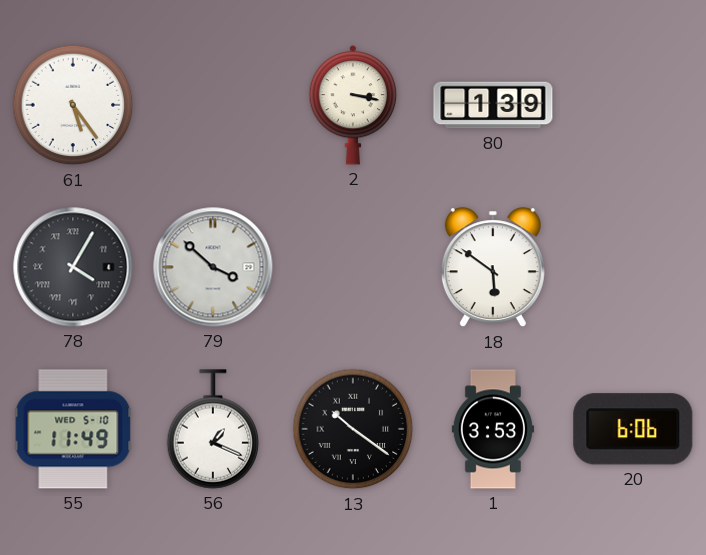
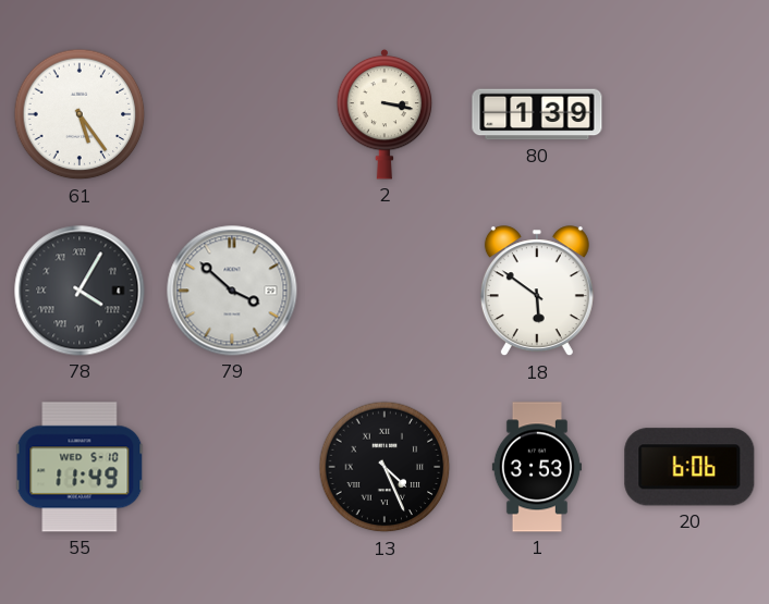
56: 1:19 -> none (213, 429)
13: 10:21 -> 4:26 (384, 467)
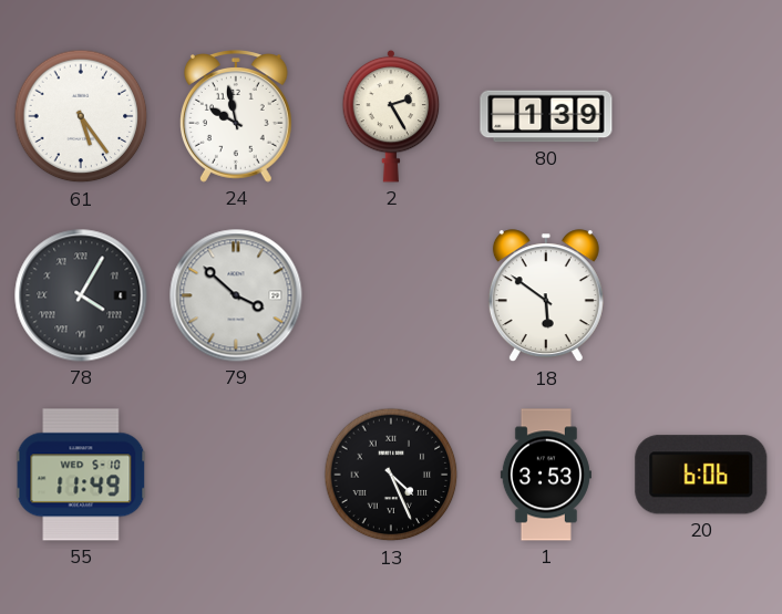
24: none -> 9:58 (236, 116)
2: 3:17 -> 2:25 (391, 116)
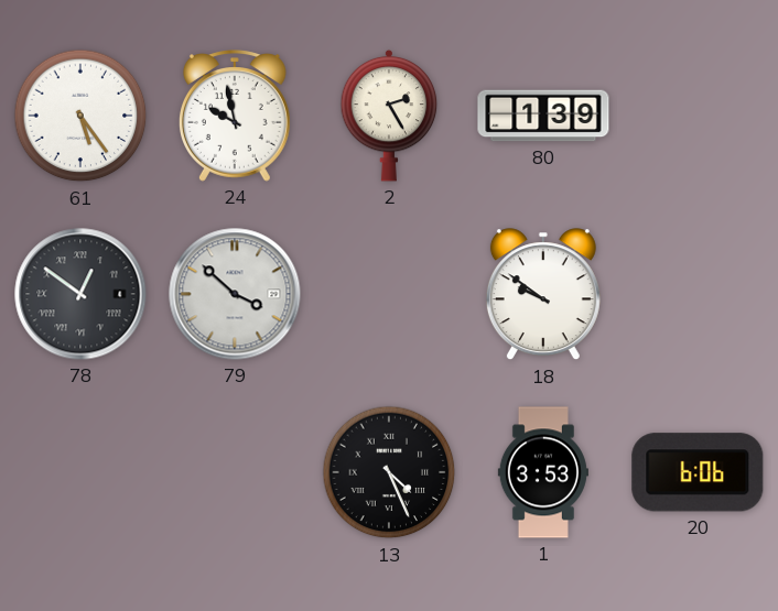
78: 4:05 -> 12:51 (80, 294)
18: 5:51 -> 9:51 (543, 295)
55: 11:49 -> none (81, 475)
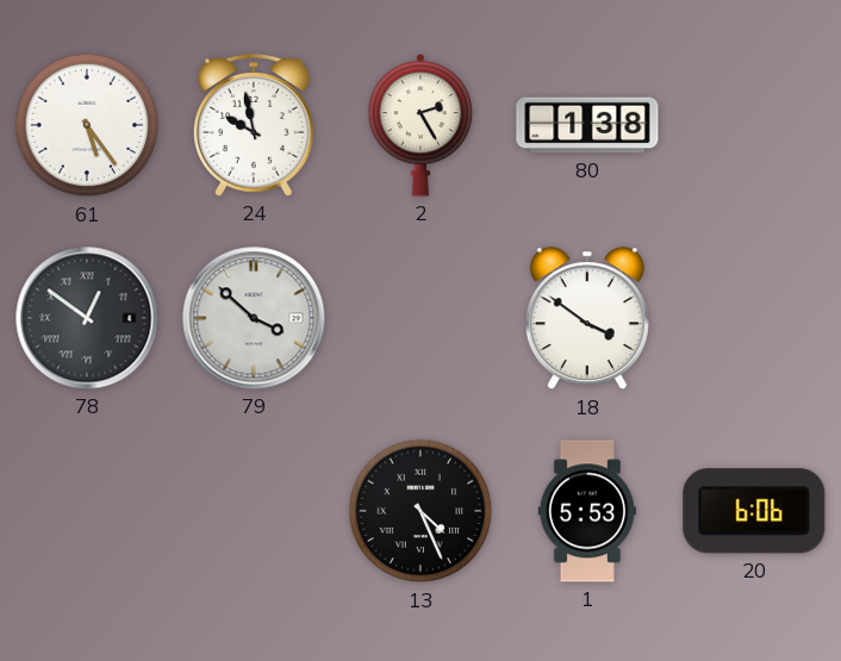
80: 1:39 -> 1:38 (587, 125)
18: 9:51 -> 3:51 (587, 319)
1: 3:53 -> 5:53 (587, 511)
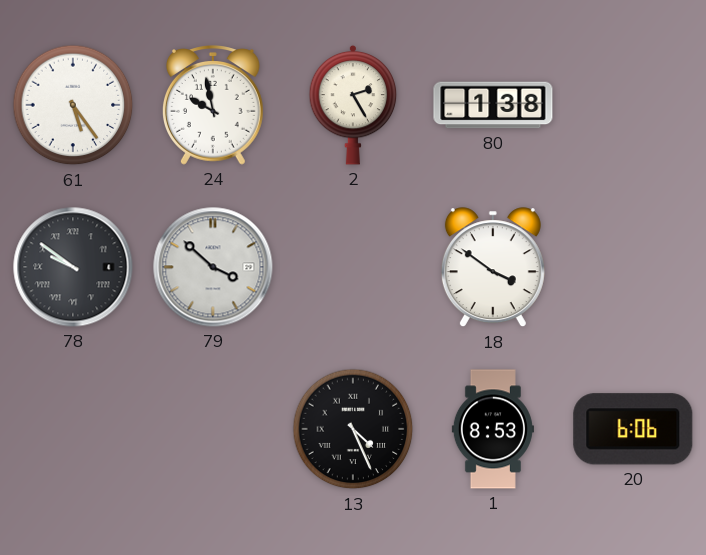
78: 12:51 -> 9:51 (73, 267)
1: 5:53 -> 8:53 (493, 429)
